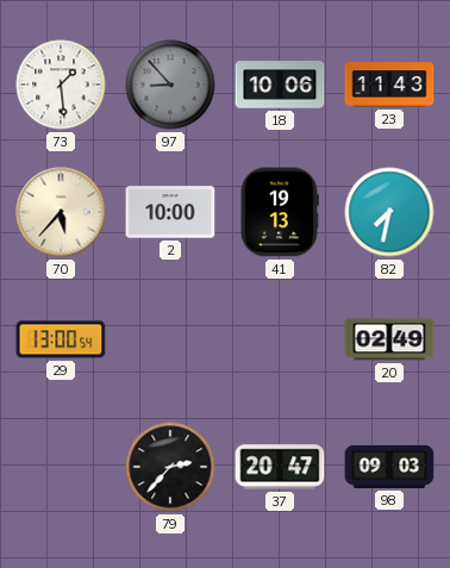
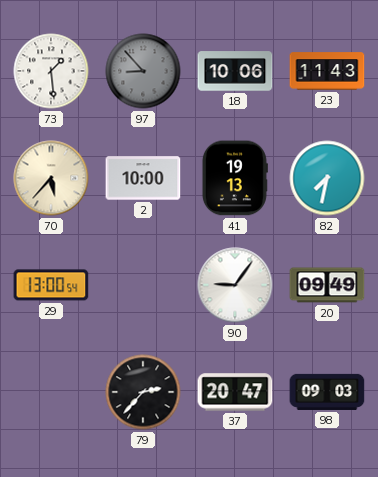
90: none -> 9:06 (235, 285)
20: 02:49 -> 09:49 (327, 285)
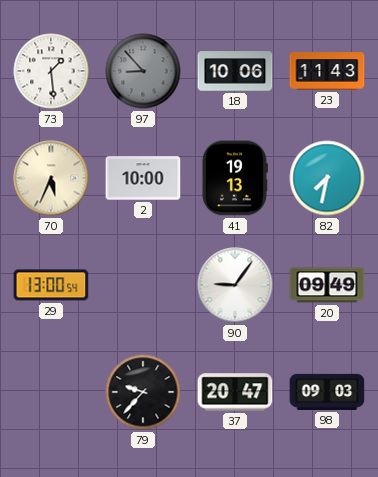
70: 5:37 -> 5:34 (51, 178)
79: 2:37 -> 9:37 (143, 392)
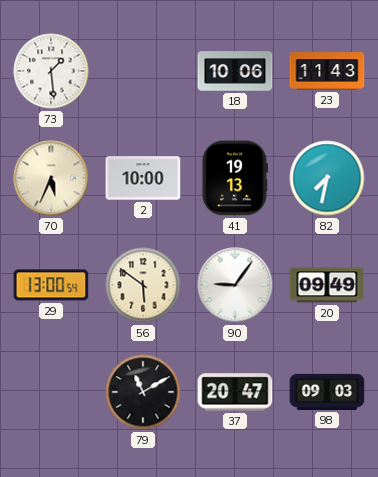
97: 8:53 -> none (143, 71)
56: none -> 5:51 (143, 285)
79: 9:37 -> 11:10 (143, 392)
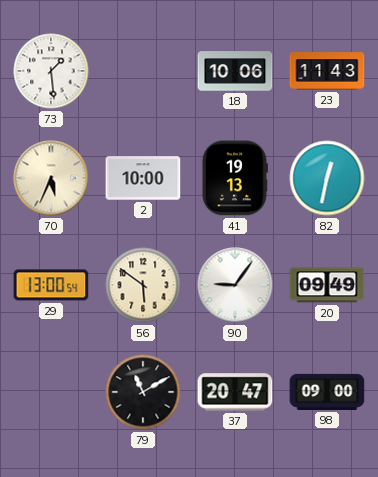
82: 7:32 -> 12:32 (327, 178)
98: 09:03 -> 09:00 (327, 392)
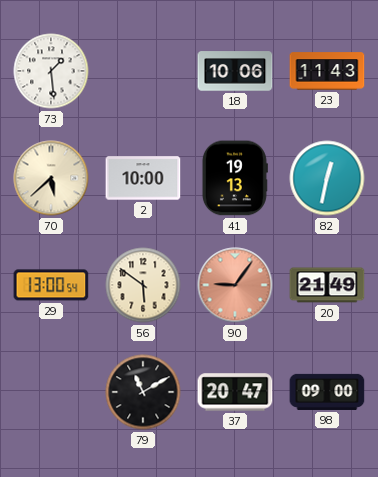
70: 5:34 -> 5:38 (51, 178)
90 dial: white -> salmon (235, 285)
20: 09:49 -> 21:49 (327, 285)
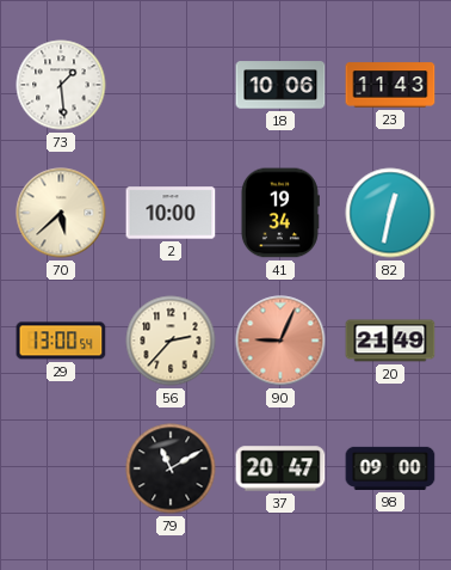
41: 19:13 -> 19:34 (279, 213)
56: 5:51 -> 2:37 (171, 341)
90: 9:06 -> 9:04 (280, 341)
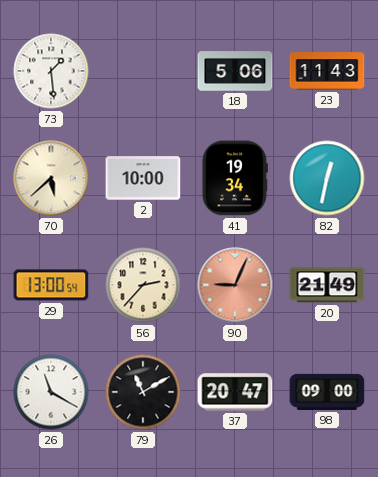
18: 10:06 -> 5:06 (235, 71)
26: none -> 11:20 (51, 392)
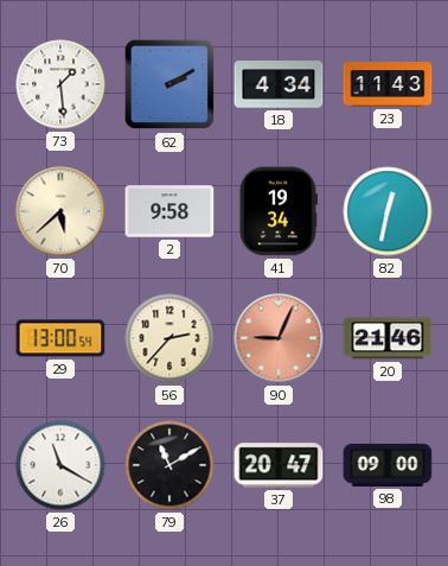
62: none -> 2:10 (169, 84)
18: 5:06 -> 4:34 (279, 84)
2: 10:00 -> 9:58 (169, 211)
20: 21:49 -> 21:46 (388, 338)
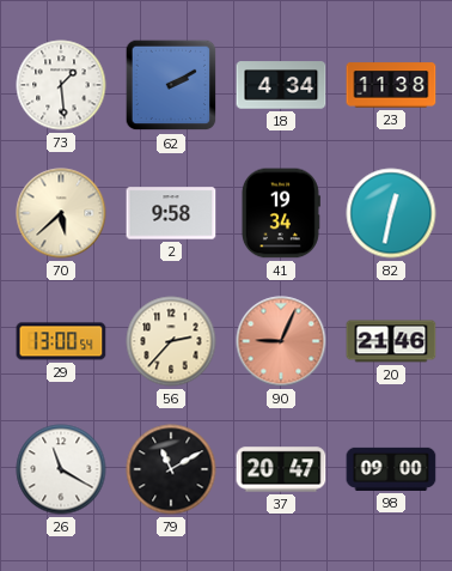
23: 11:43 -> 11:38 (391, 85)
